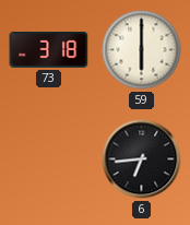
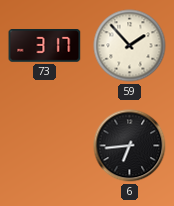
73: 3:18 -> 3:17 (45, 46)
59: 6:00 -> 1:53 (130, 46)
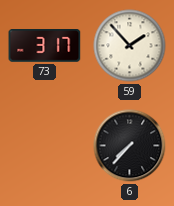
6: 6:44 -> 7:37 (130, 146)
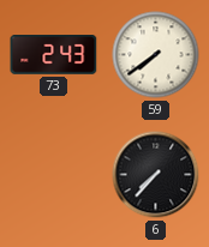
73: 3:17 -> 2:43 (54, 55)
59: 1:53 -> 7:39 (156, 55)
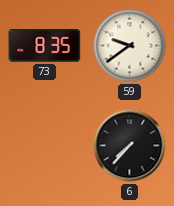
73: 2:43 -> 8:35 (45, 46)
59: 7:39 -> 9:39 (130, 46)
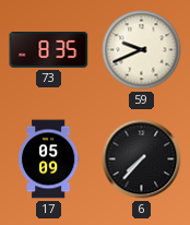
59: 9:39 -> 9:41 (142, 50)
17: none -> 05:09 (48, 159)
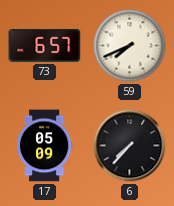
73: 8:35 -> 6:57 (45, 46)
59: 9:41 -> 7:41 (130, 46)
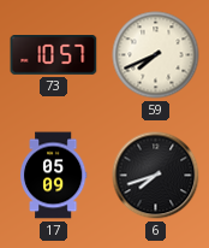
73: 6:57 -> 10:57 (54, 55)
6: 7:37 -> 7:42 (156, 176)
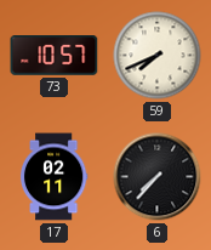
17: 05:09 -> 02:11 (53, 177)
6: 7:42 -> 7:37 (158, 177)
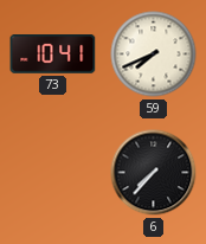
73: 10:57 -> 10:41 (53, 54)
17: 02:11 -> none (53, 177)
